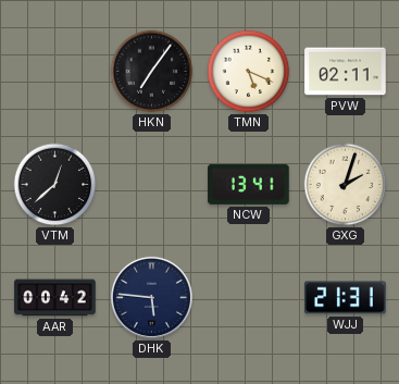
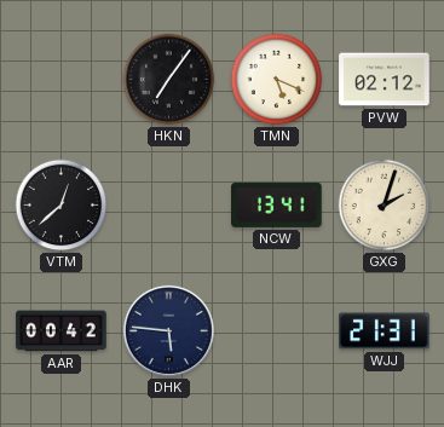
PVW: 02:11 -> 02:12 (385, 80)
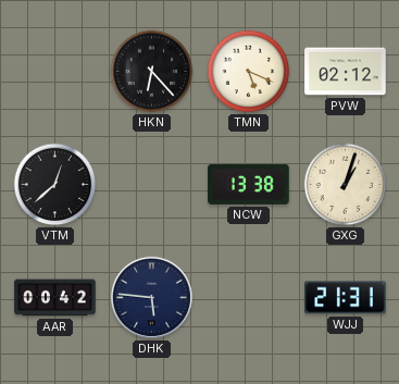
HKN: 7:06 -> 6:23 (152, 72)
NCW: 13:41 -> 13:38 (249, 184)
GXG: 2:03 -> 1:03 (346, 185)
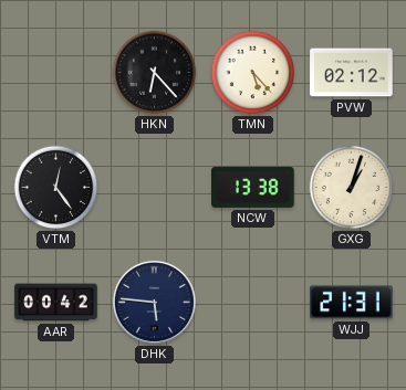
TMN: 5:19 -> 5:23 (253, 73)
VTM: 12:38 -> 12:24 (56, 188)
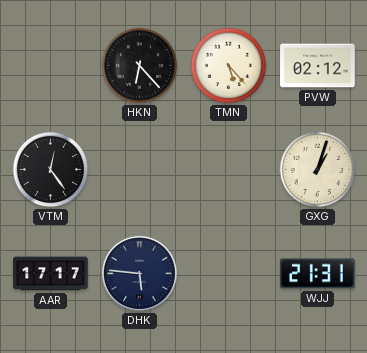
NCW: 13:38 -> none (253, 187)
AAR: 00:42 -> 17:17 (51, 274)
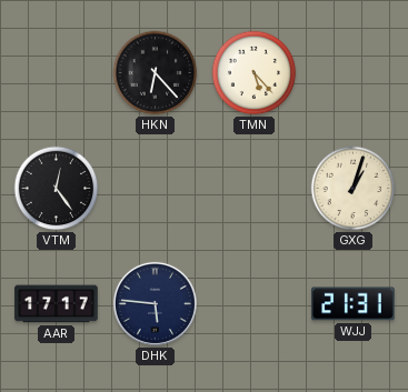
PVW: 02:12 -> none (318, 66)
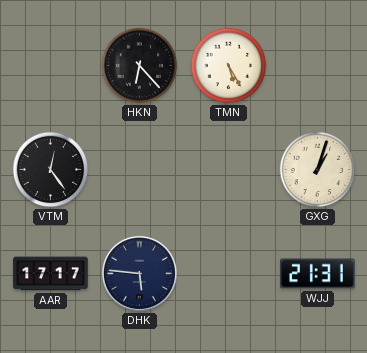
TMN: 5:23 -> 5:25 (229, 66)
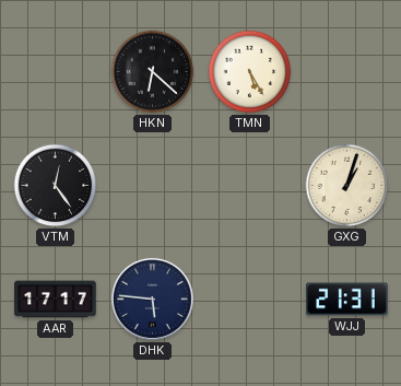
HKN: 6:23 -> 6:22 (153, 72)
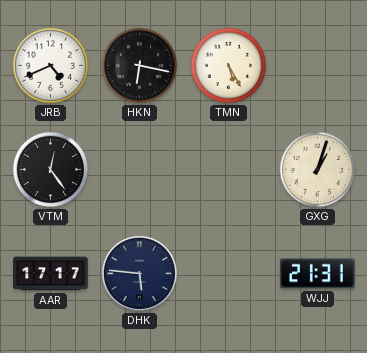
JRB: none -> 4:41 (51, 66)
HKN: 6:22 -> 6:17 (140, 66)
